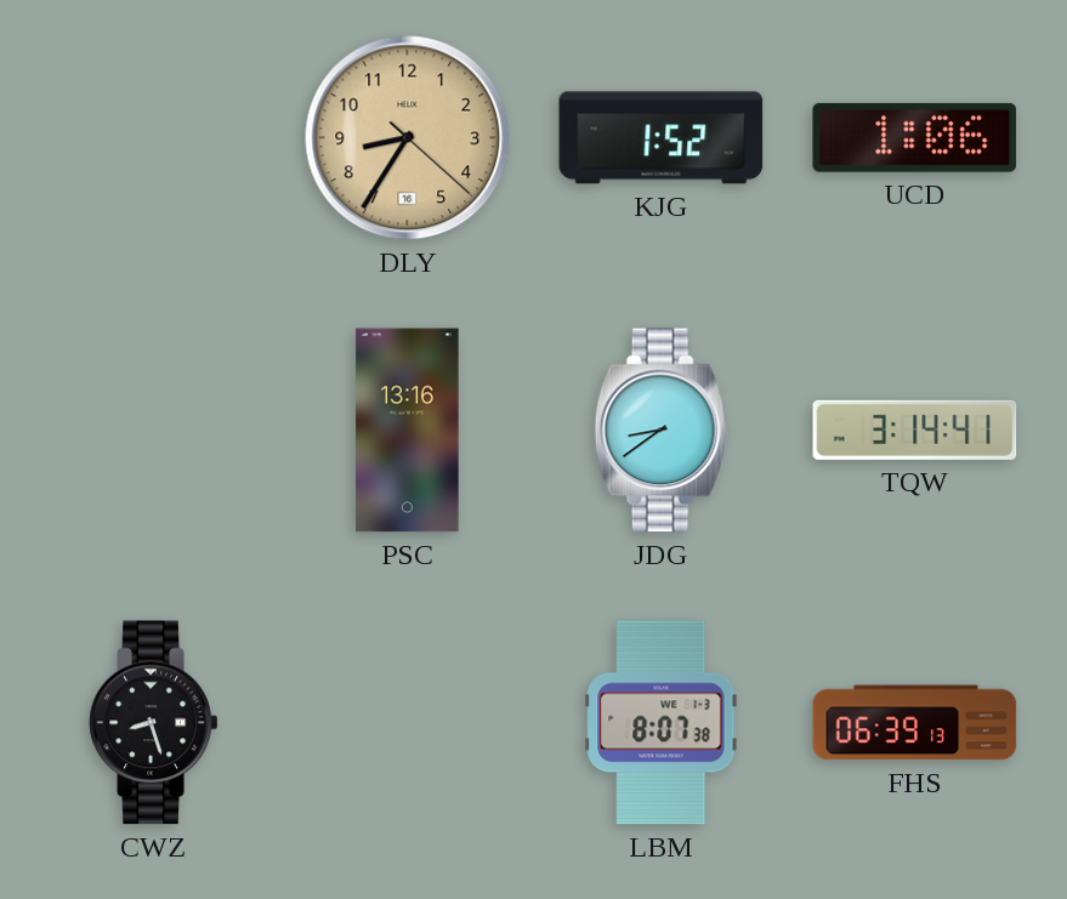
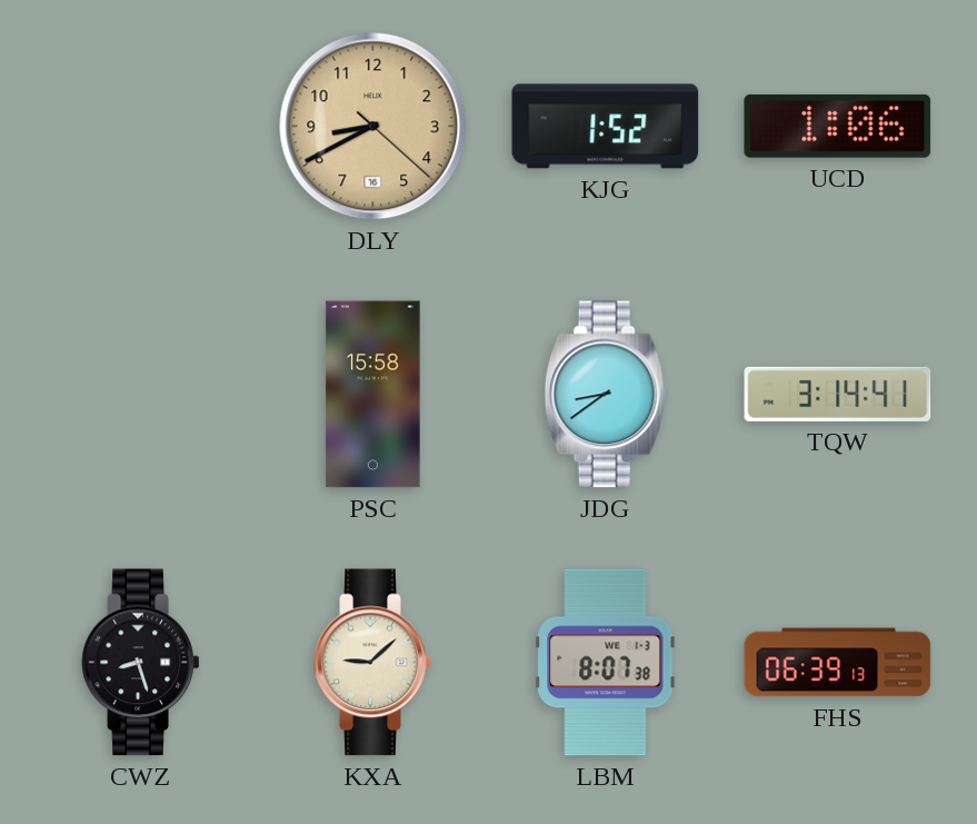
DLY: 8:35 -> 8:40 (373, 127)
PSC: 13:16 -> 15:58 (373, 395)
KXA: none -> 9:08 (373, 663)
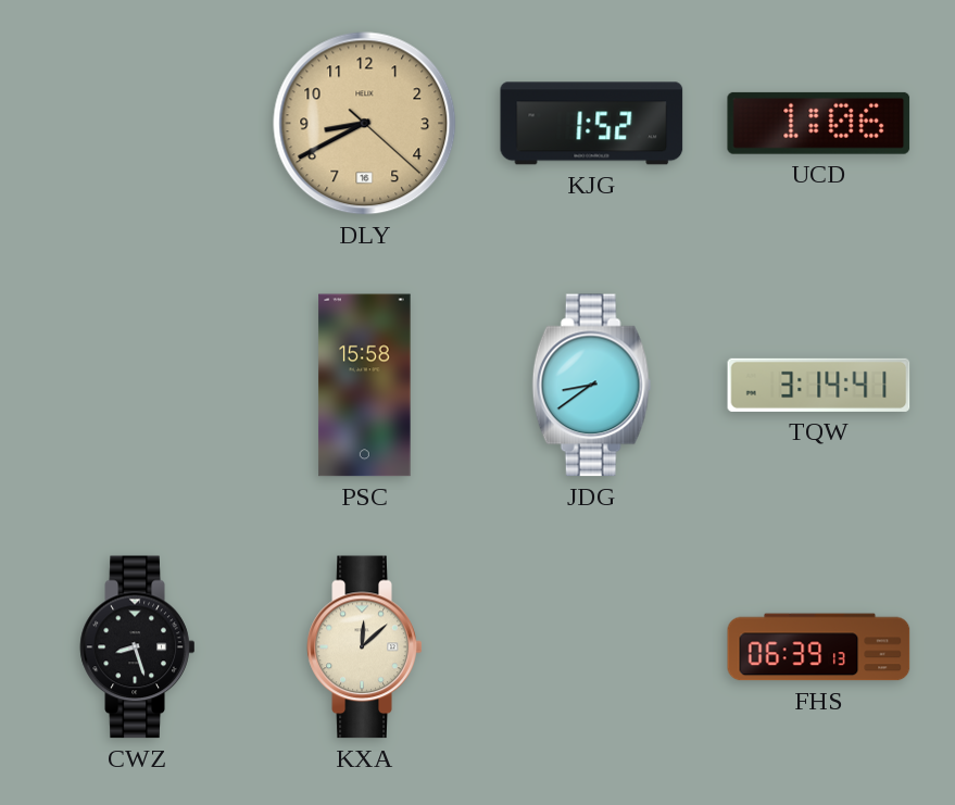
KXA: 9:08 -> 12:08 (365, 647)
LBM: 8:07 -> none (606, 663)
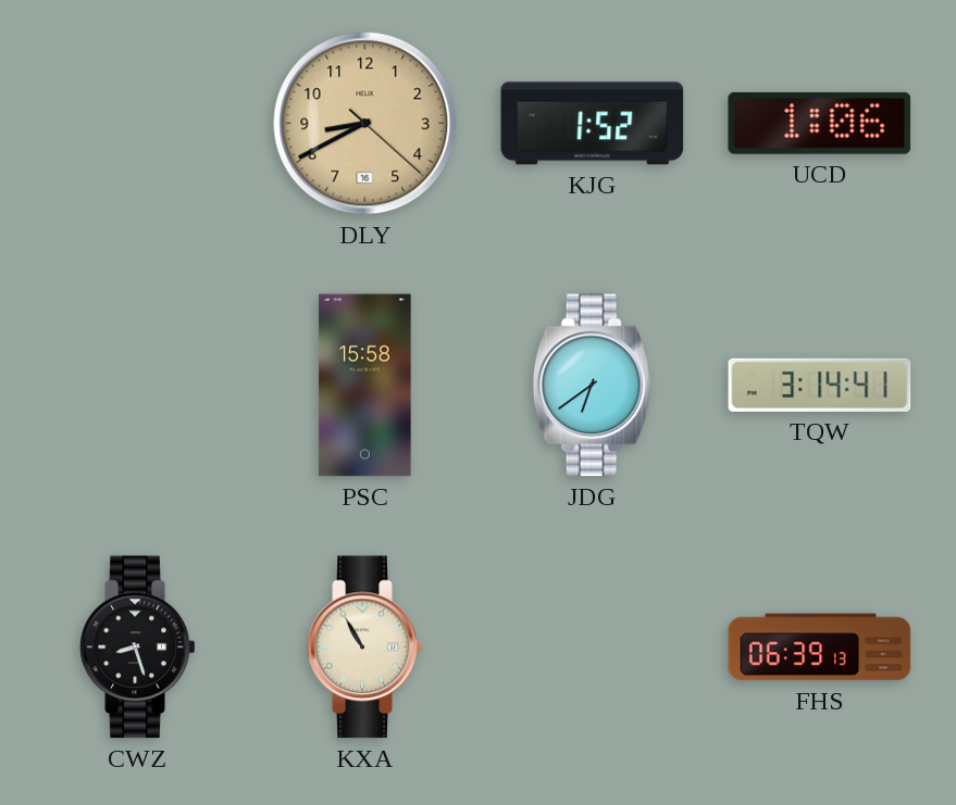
JDG: 8:39 -> 6:39 (593, 386)
KXA: 12:08 -> 10:55 (365, 647)
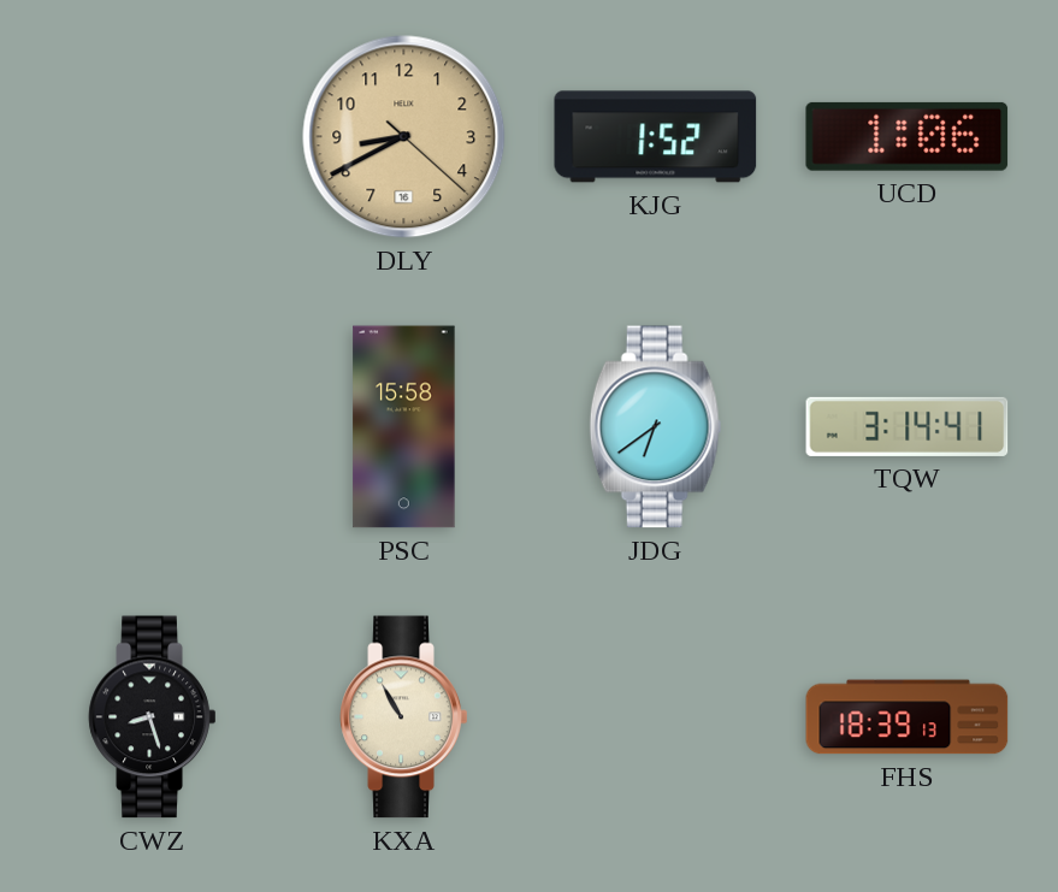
FHS: 06:39 -> 18:39 (908, 717)
